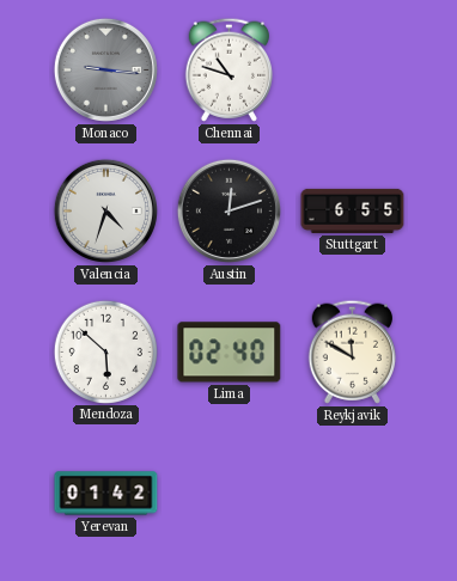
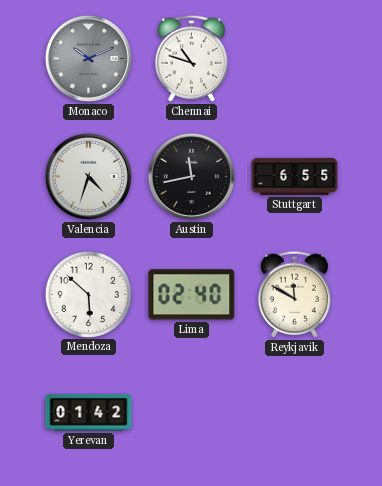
Monaco: 9:16 -> 10:11 (88, 58)
Austin: 12:12 -> 11:43 (191, 176)
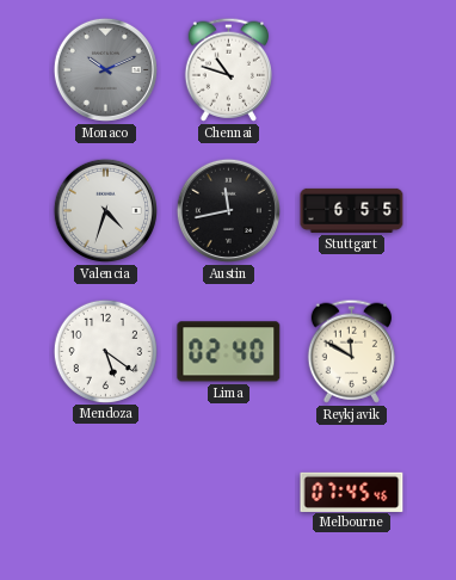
Mendoza: 5:52 -> 5:21 (105, 351)
Yerevan: 01:42 -> none (89, 413)
Melbourne: none -> 07:45 (352, 492)
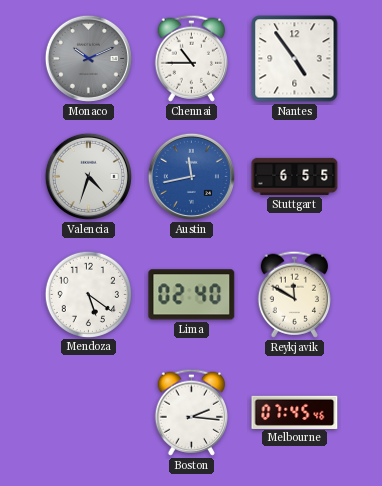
Chennai: 10:48 -> 10:45 (191, 58)
Nantes: none -> 4:54 (295, 59)
Austin dial: black -> blue (191, 176)
Boston: none -> 2:16 (191, 412)
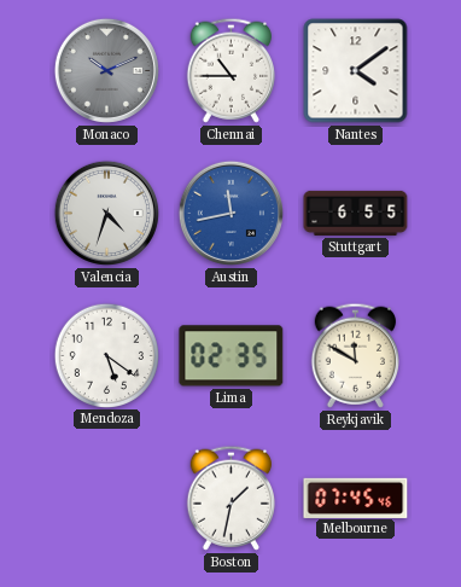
Nantes: 4:54 -> 4:09 (356, 71)
Lima: 02:40 -> 02:35 (232, 356)
Boston: 2:16 -> 1:32 (230, 498)
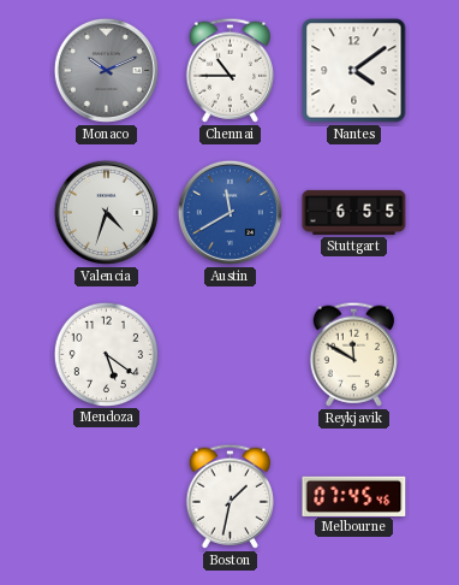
Austin: 11:43 -> 11:40 (229, 212)
Lima: 02:35 -> none (232, 356)
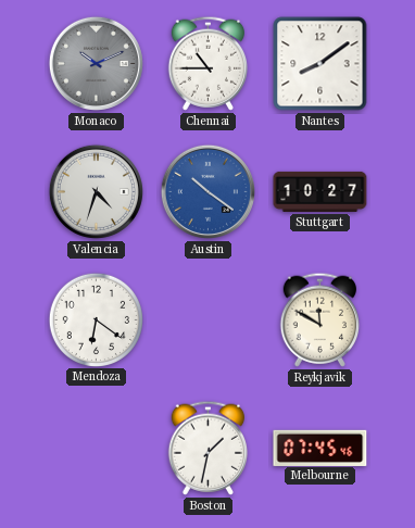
Nantes: 4:09 -> 8:09 (320, 64)
Austin: 11:40 -> 10:21 (207, 191)
Stuttgart: 6:55 -> 10:27 (320, 191)
Mendoza: 5:21 -> 6:21 (96, 319)
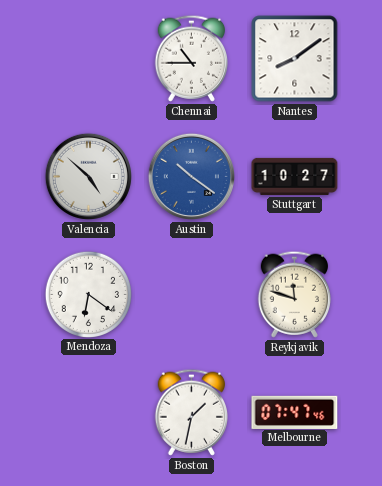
Monaco: 10:11 -> none (96, 63)
Valencia: 4:33 -> 4:52 (88, 176)
Reykjavik: 11:50 -> 11:48 (294, 294)
Melbourne: 07:45 -> 07:47 (295, 412)
